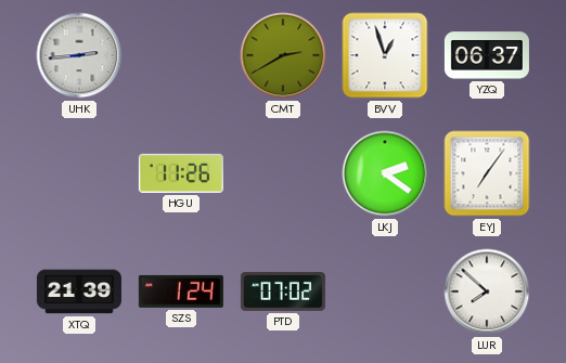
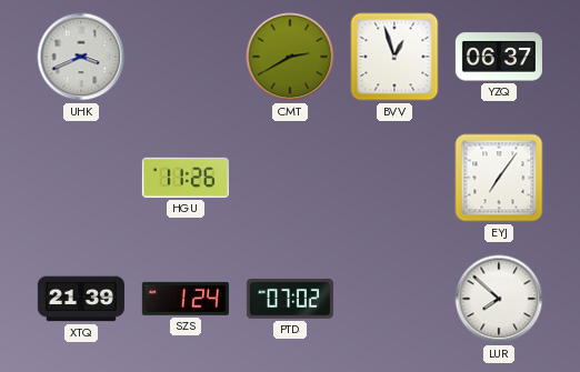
UHK: 2:44 -> 3:41 (81, 57)
LKJ: 2:21 -> none (385, 173)
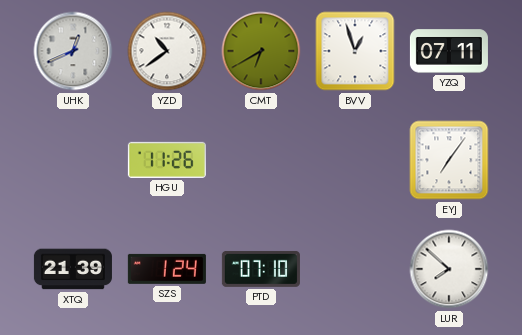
UHK: 3:41 -> 12:41 (73, 51)
YZD: none -> 10:39 (167, 51)
CMT: 2:40 -> 6:40 (261, 51)
YZQ: 06:37 -> 07:11 (449, 51)
PTD: 07:02 -> 07:10 (261, 269)
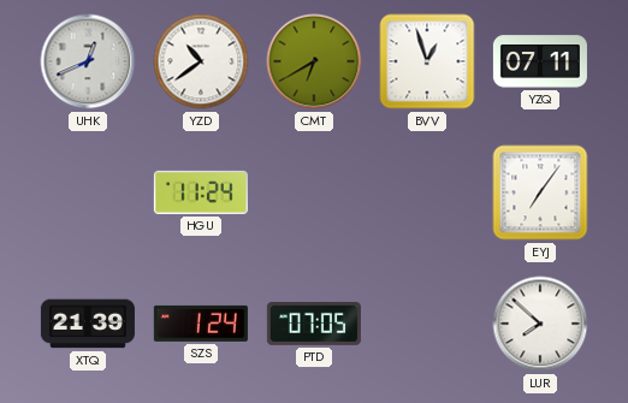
HGU: 11:26 -> 11:24 (201, 192)
PTD: 07:10 -> 07:05 (314, 324)
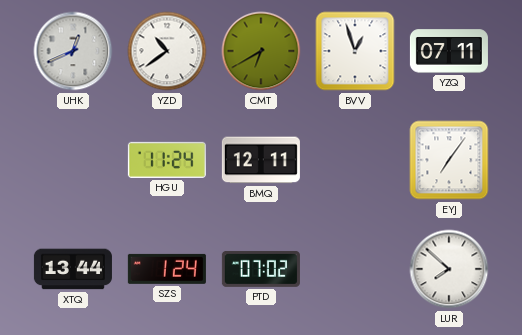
BMQ: none -> 12:11 (261, 160)
XTQ: 21:39 -> 13:44 (73, 269)
PTD: 07:05 -> 07:02 (261, 269)
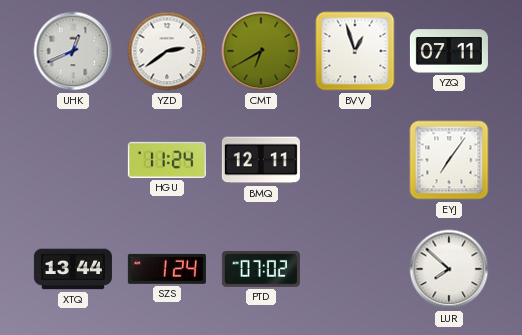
YZD: 10:39 -> 2:39 (167, 51)
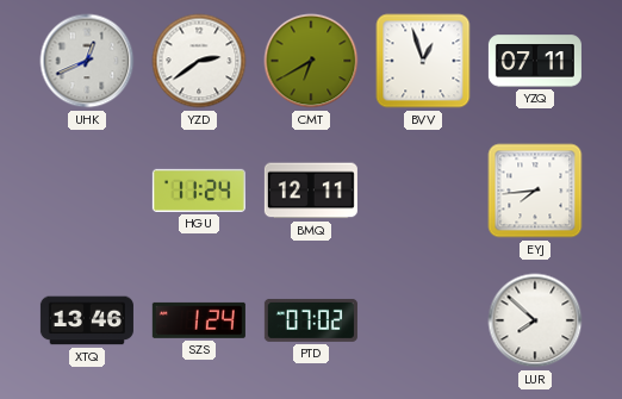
EYJ: 7:06 -> 7:44 (535, 191)
XTQ: 13:44 -> 13:46 (87, 320)
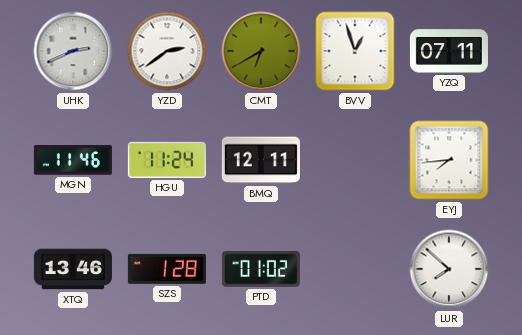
UHK: 12:41 -> 2:41 (73, 51)
MGN: none -> 11:46 (73, 160)
SZS: 1:24 -> 1:28 (167, 269)
PTD: 07:02 -> 01:02 (261, 269)
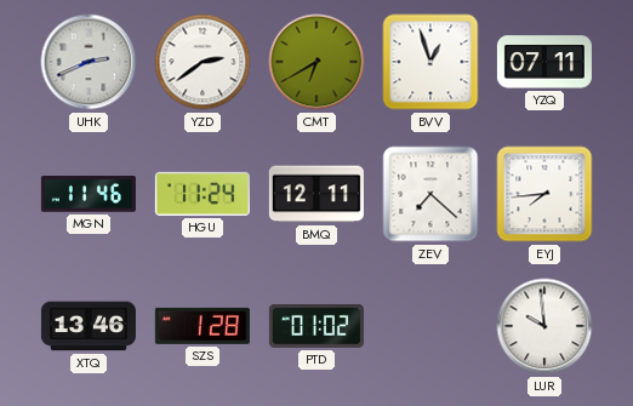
ZEV: none -> 7:22 (430, 194)
LUR: 7:52 -> 9:59 (544, 326)
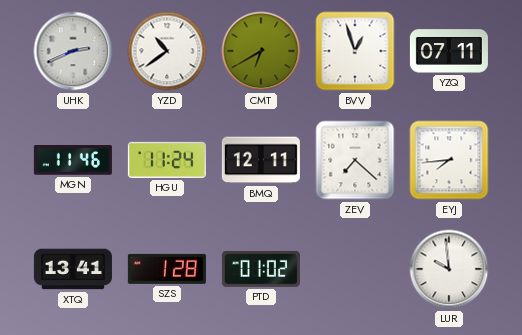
YZD: 2:39 -> 10:39 (167, 51)
XTQ: 13:46 -> 13:41 (73, 269)
